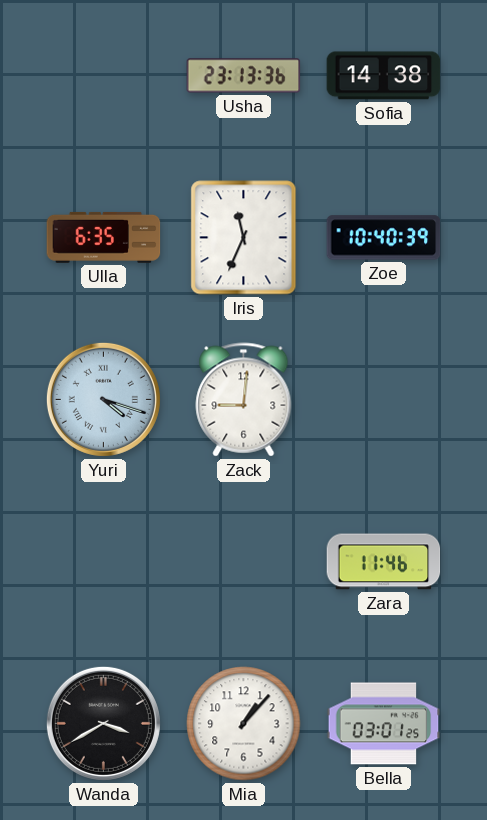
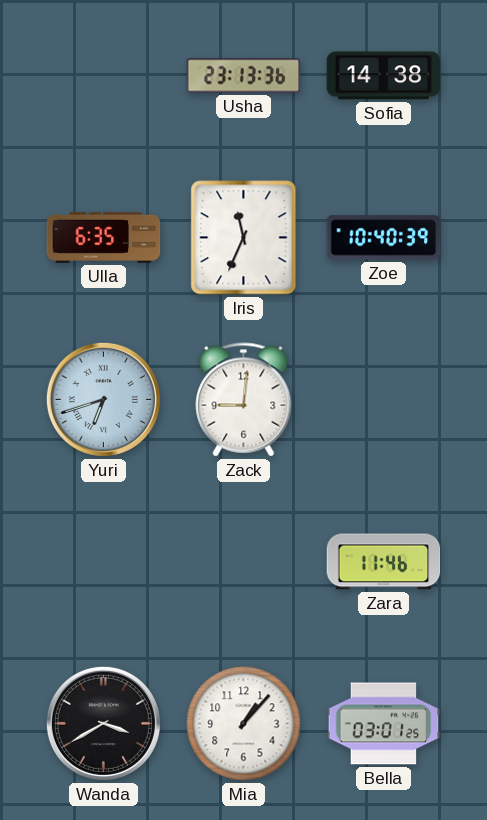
Yuri: 4:18 -> 6:42 (103, 399)
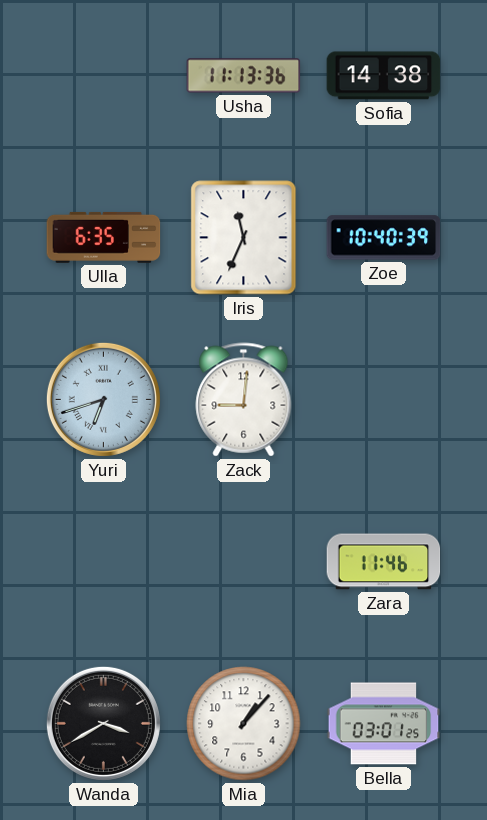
Usha: 23:13 -> 11:13 (244, 76)
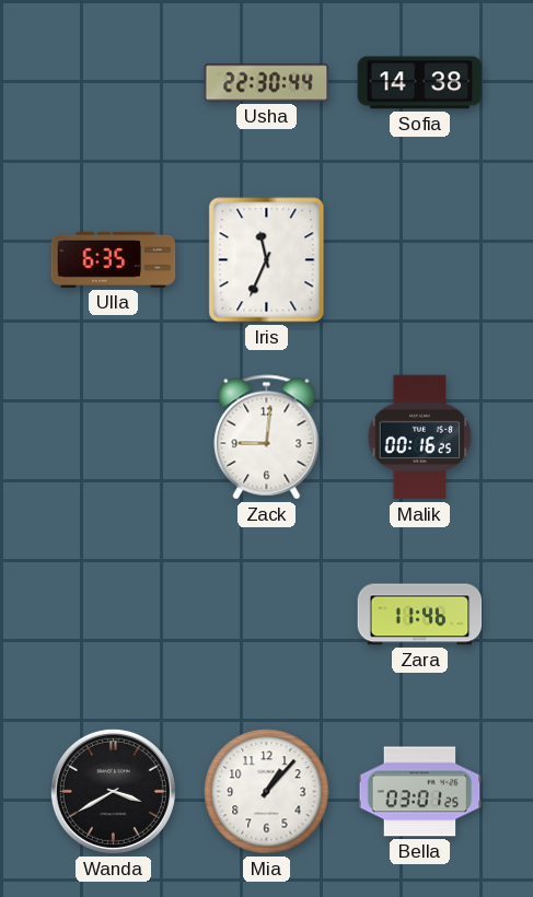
Usha: 11:13 -> 22:30 (267, 83)
Zoe: 10:40 -> none (384, 238)
Yuri: 6:42 -> none (103, 399)
Malik: none -> 00:16 (420, 438)
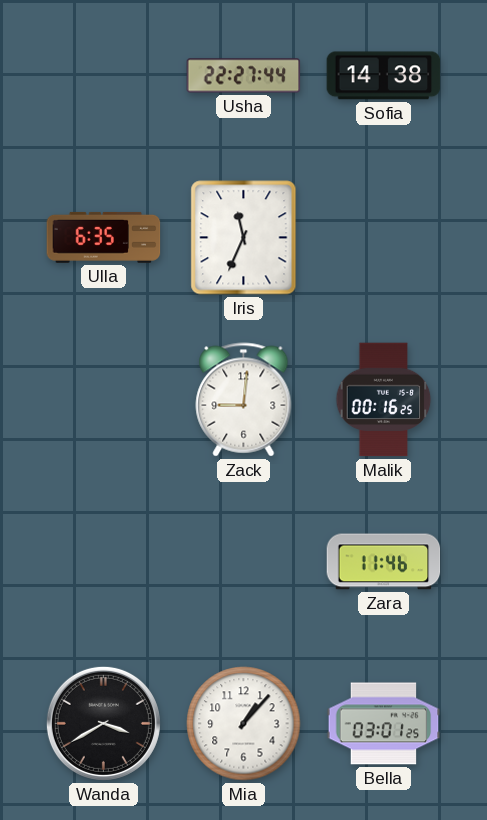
Usha: 22:30 -> 22:27 (244, 76)
